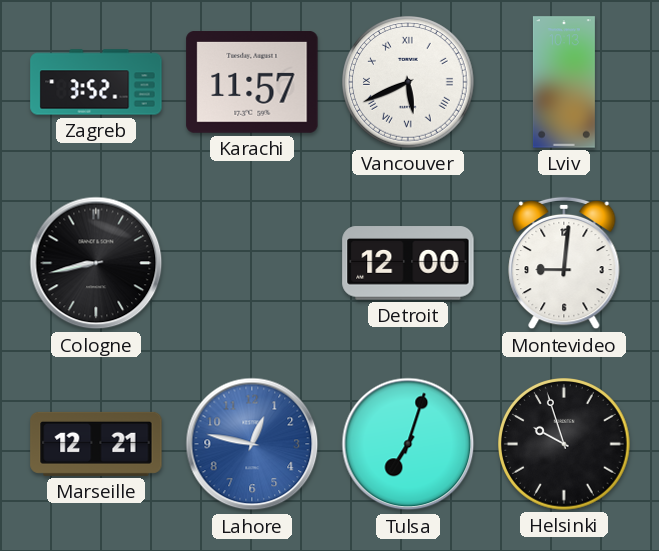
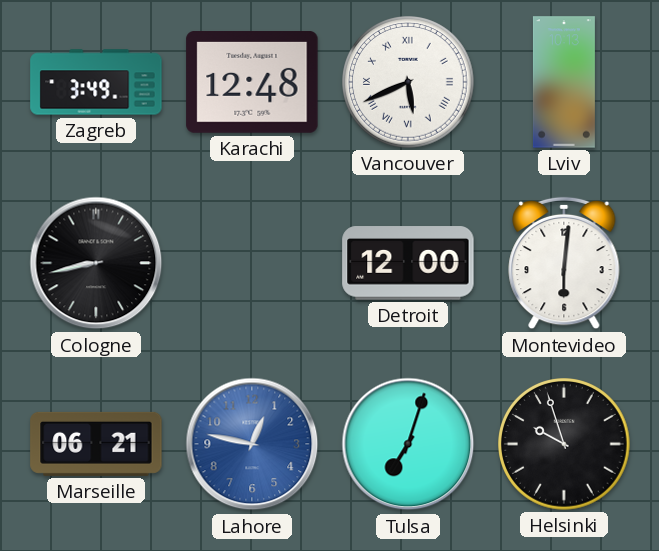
Zagreb: 3:52 -> 3:49 (96, 82)
Karachi: 11:57 -> 12:48 (252, 83)
Montevideo: 9:01 -> 6:01 (564, 263)
Marseille: 12:21 -> 06:21 (96, 444)
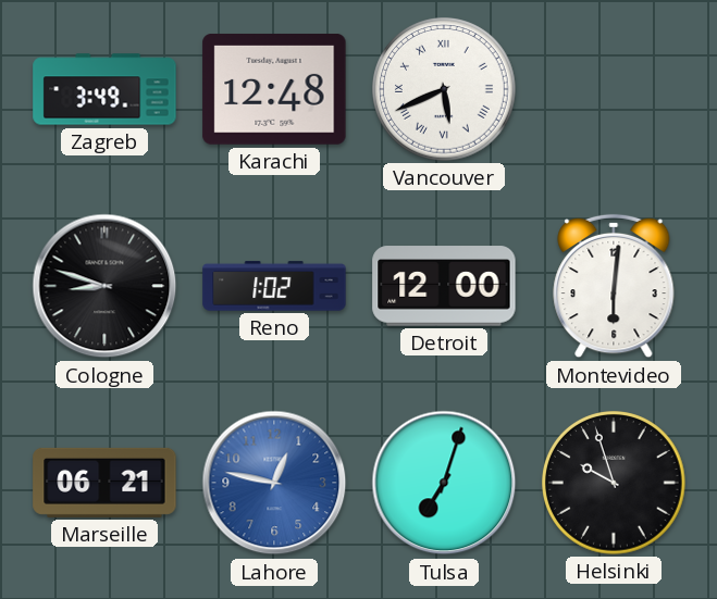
Lviv: 10:13 -> none (564, 82)
Cologne: 8:43 -> 8:48 (104, 286)
Reno: none -> 1:02 (274, 286)
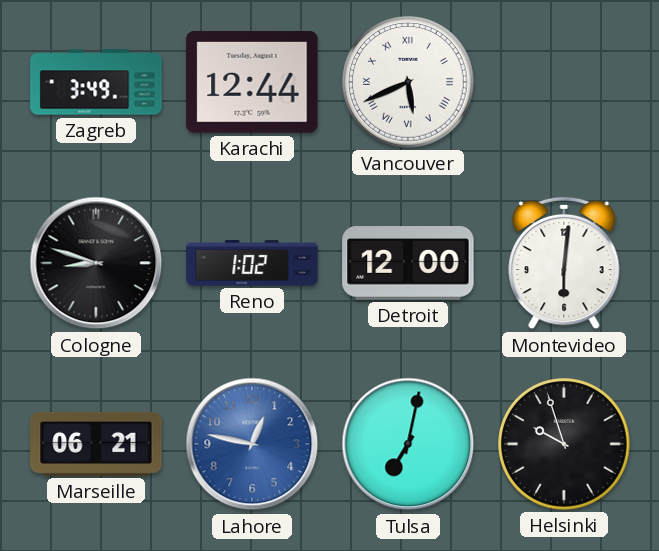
Karachi: 12:48 -> 12:44 (252, 83)
Tulsa: 7:03 -> 7:02 (408, 444)
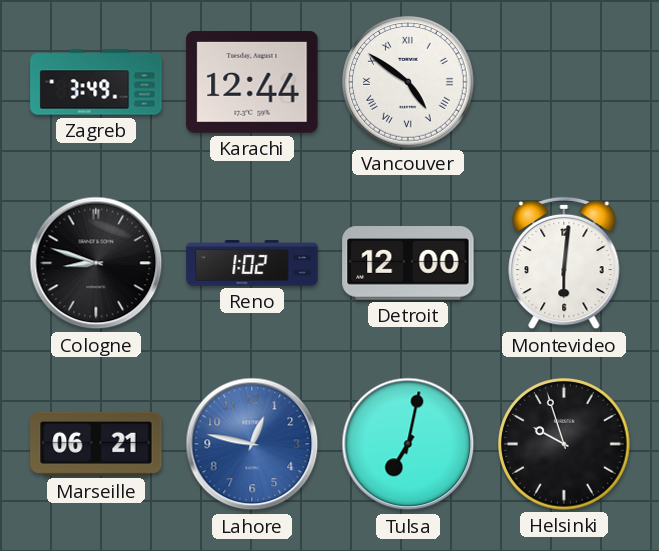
Vancouver: 5:41 -> 4:51 (408, 82)
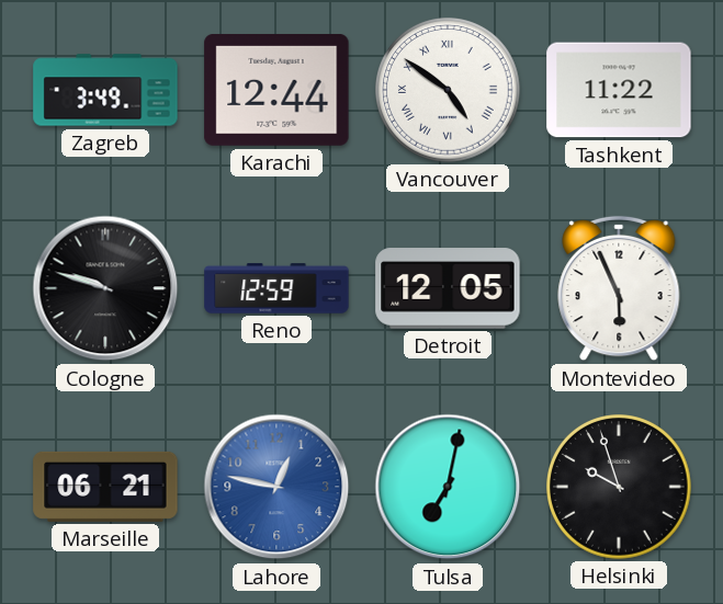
Tashkent: none -> 11:22 (619, 90)
Cologne: 8:48 -> 9:48 (105, 288)
Reno: 1:02 -> 12:59 (276, 288)
Detroit: 12:00 -> 12:05 (448, 288)
Montevideo: 6:01 -> 5:56 (619, 288)
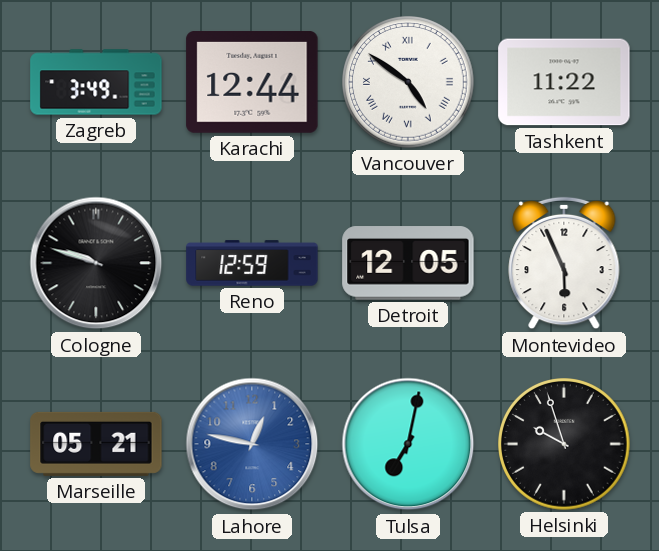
Marseille: 06:21 -> 05:21 (96, 444)
